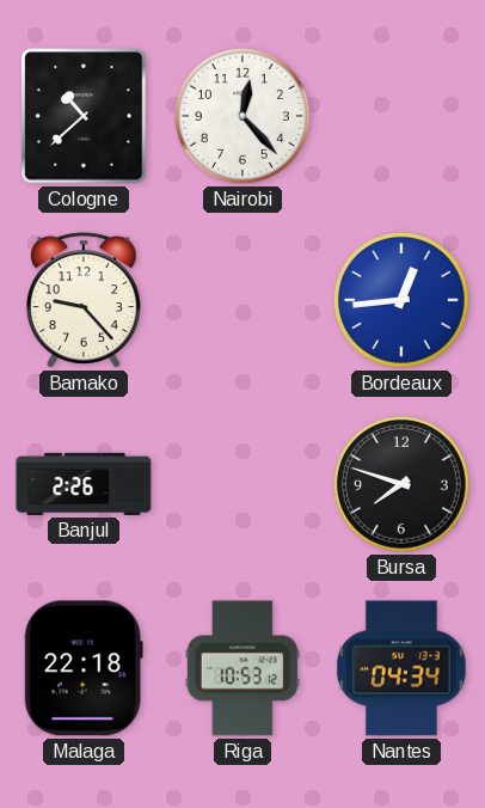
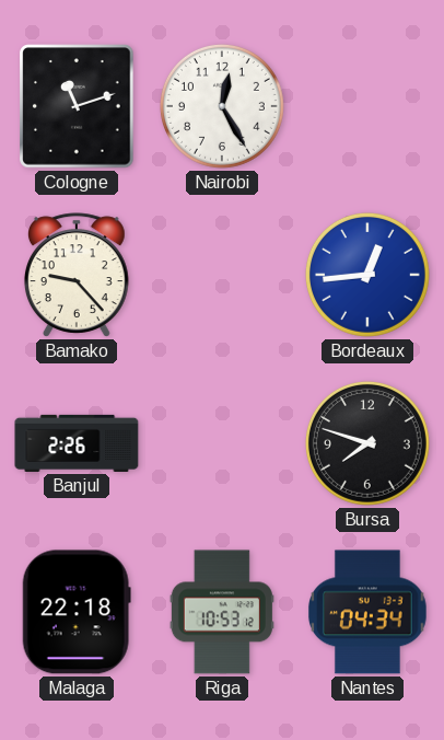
Cologne: 10:38 -> 11:12 (77, 106)
Nairobi: 12:23 -> 12:25 (222, 106)
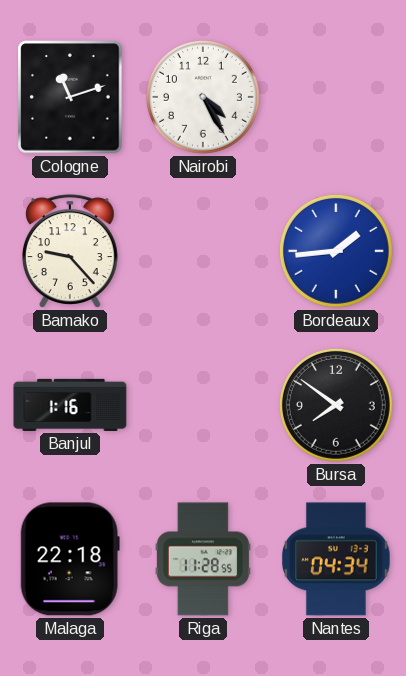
Nairobi: 12:25 -> 4:25 (203, 97)
Bordeaux: 12:44 -> 1:44 (336, 251)
Banjul: 2:26 -> 1:16 (70, 405)
Bursa: 7:48 -> 7:51 (336, 405)
Riga: 10:53 -> 11:28 (203, 559)
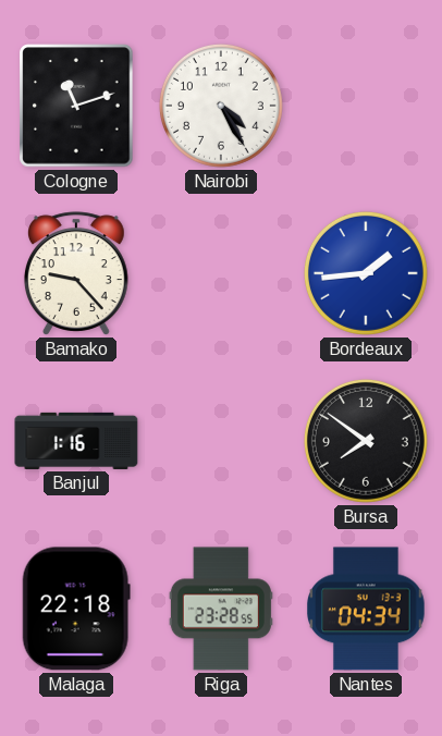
Riga: 11:28 -> 23:28 (221, 609)
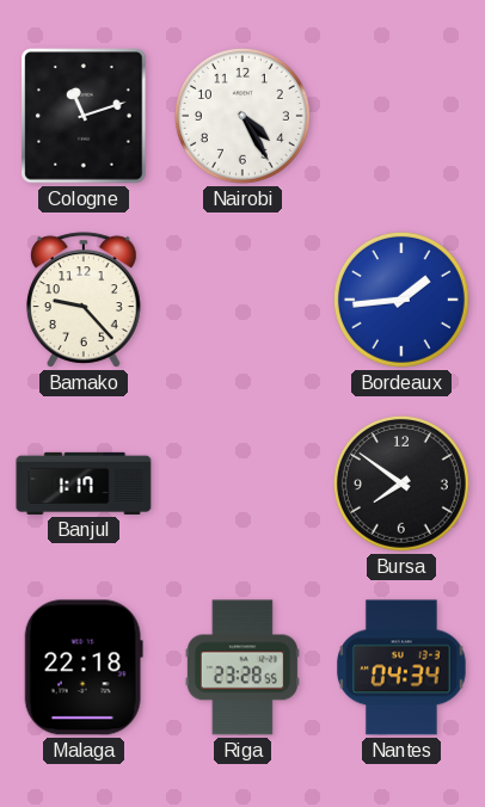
Banjul: 1:16 -> 1:17 (84, 483)
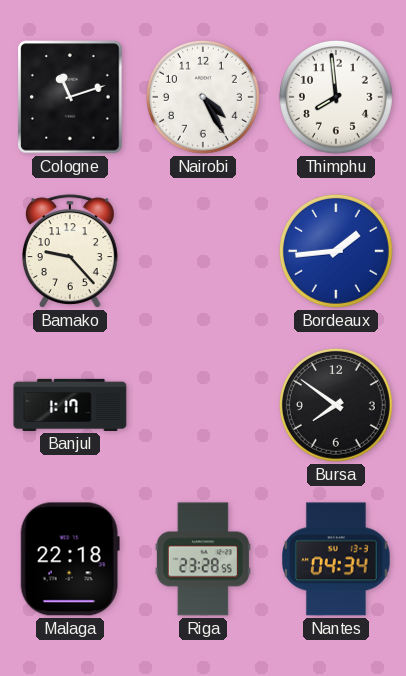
Thimphu: none -> 7:59 (336, 97)
